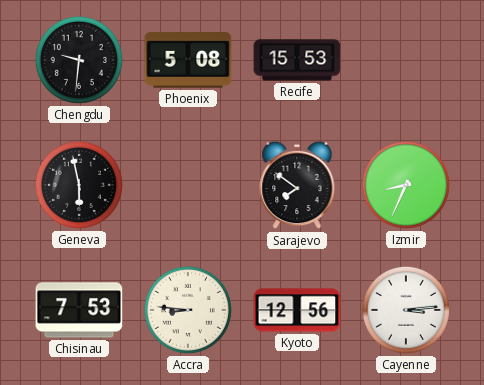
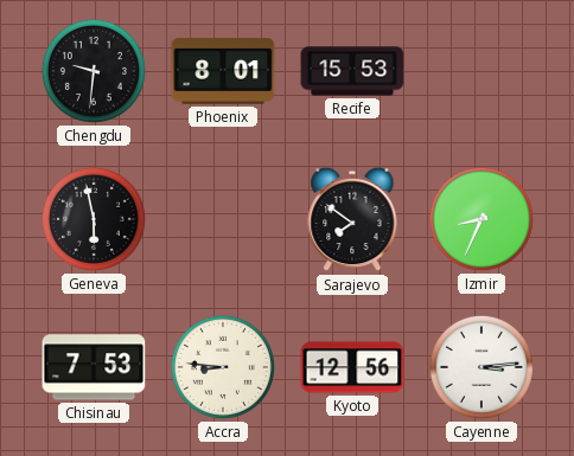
Phoenix: 5:08 -> 8:01 (223, 71)
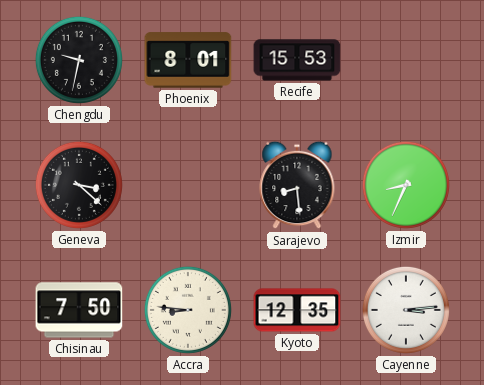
Chengdu: 9:31 -> 9:32 (79, 60)
Geneva: 5:58 -> 3:22 (79, 185)
Sarajevo: 7:51 -> 8:29 (297, 185)
Chisinau: 7:53 -> 7:50 (79, 310)
Kyoto: 12:56 -> 12:35 (297, 310)
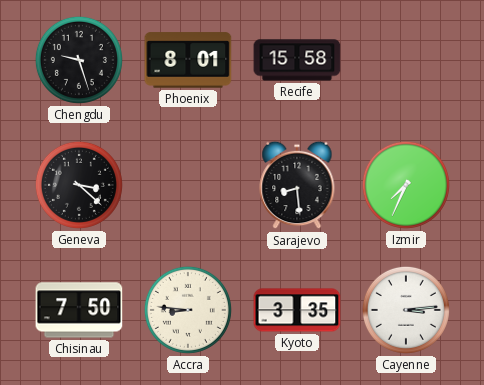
Chengdu: 9:32 -> 9:27 (79, 60)
Recife: 15:53 -> 15:58 (297, 60)
Izmir: 8:34 -> 7:34 (406, 185)
Kyoto: 12:35 -> 3:35 (297, 310)
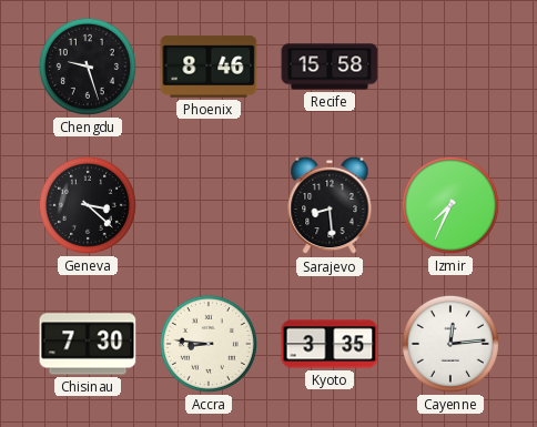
Phoenix: 8:01 -> 8:46 (209, 67)
Chisinau: 7:50 -> 7:30 (88, 344)
Cayenne: 3:14 -> 12:14 (450, 344)
